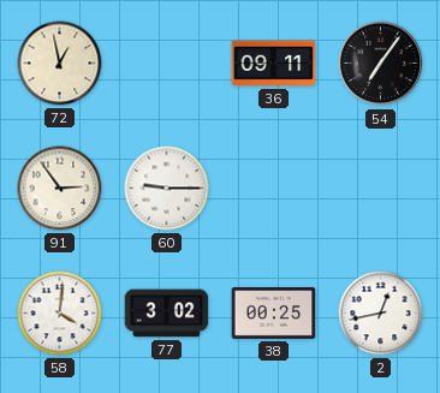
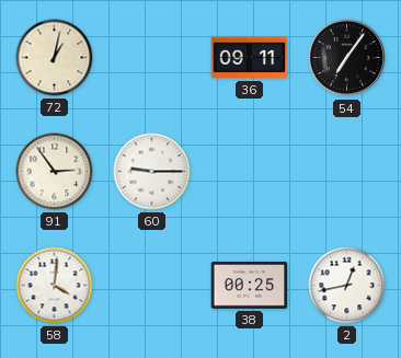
72: 12:58 -> 1:02 (55, 58)
77: 3:02 -> none (167, 314)
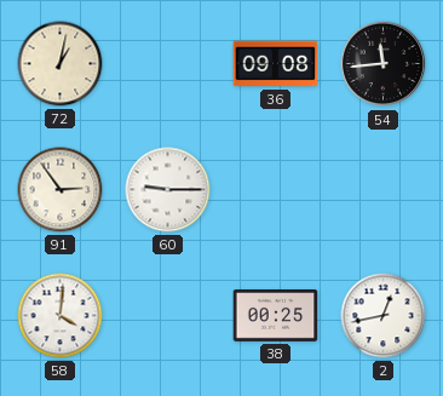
36: 09:11 -> 09:08 (276, 64)
54: 7:06 -> 11:44 (384, 64)
